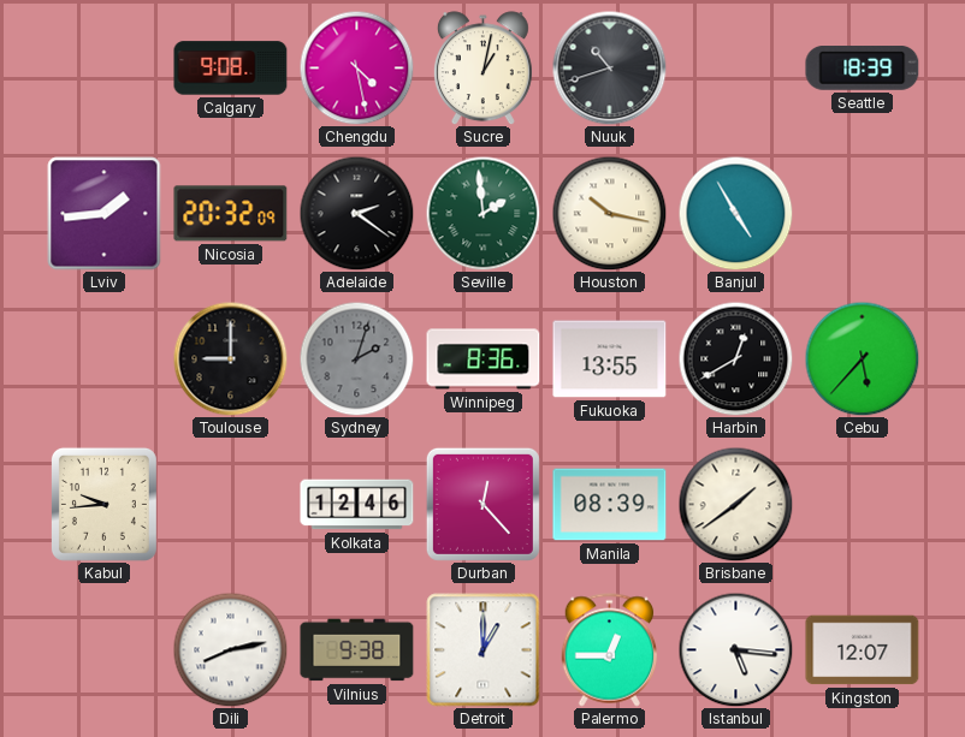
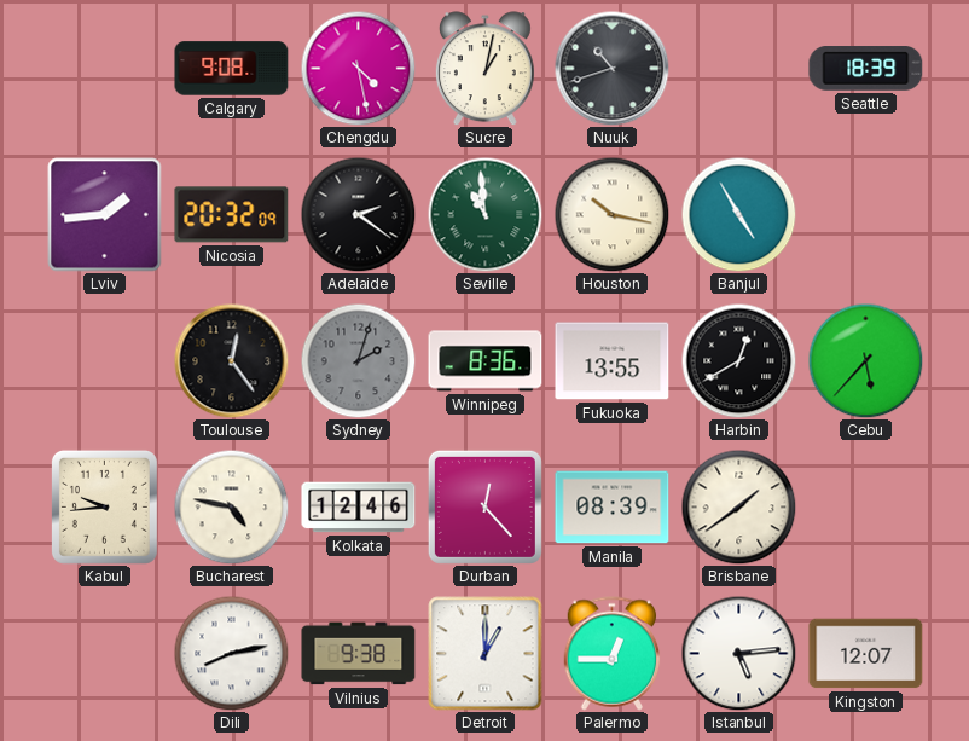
Seville: 1:59 -> 10:59 (485, 214)
Toulouse: 9:00 -> 12:24 (231, 360)
Bucharest: none -> 4:47 (231, 506)
Istanbul: 5:16 -> 5:14 (738, 653)
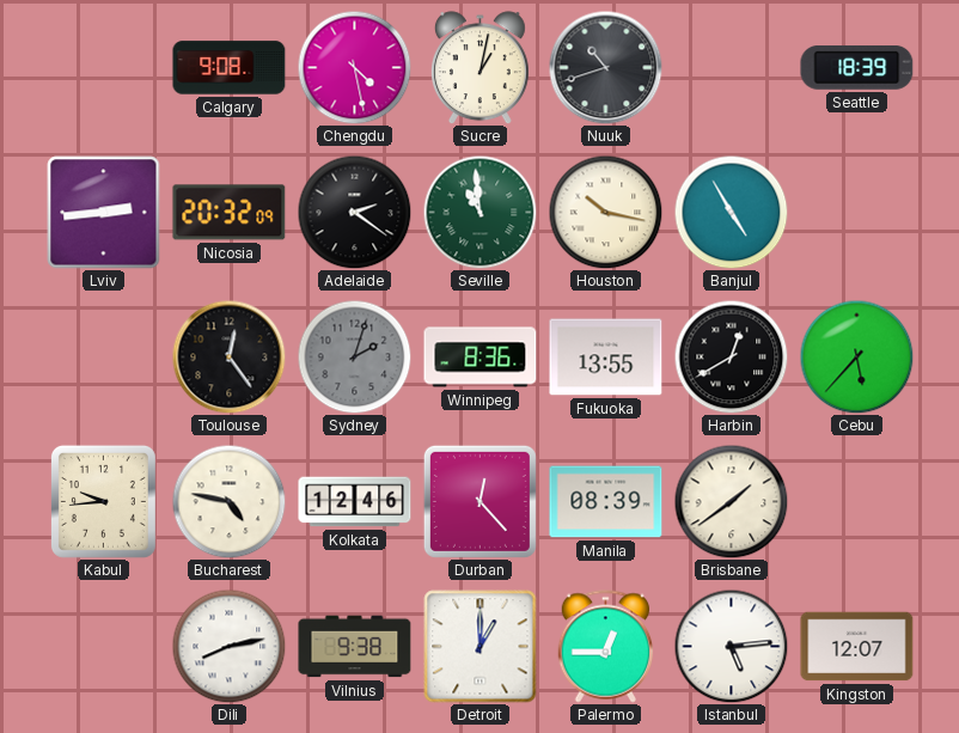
Lviv: 1:44 -> 2:44 (104, 213)
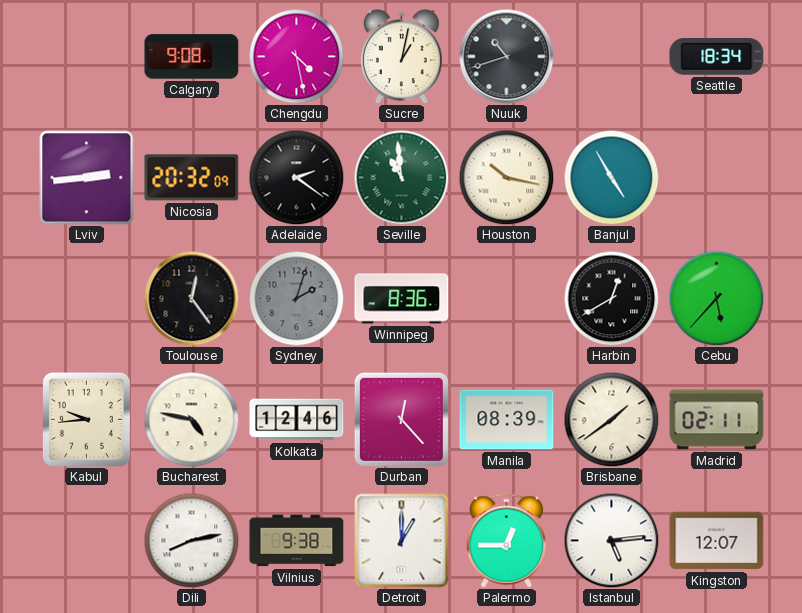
Seattle: 18:39 -> 18:34 (717, 57)
Fukuoka: 13:55 -> none (606, 358)
Madrid: none -> 02:11 (717, 420)
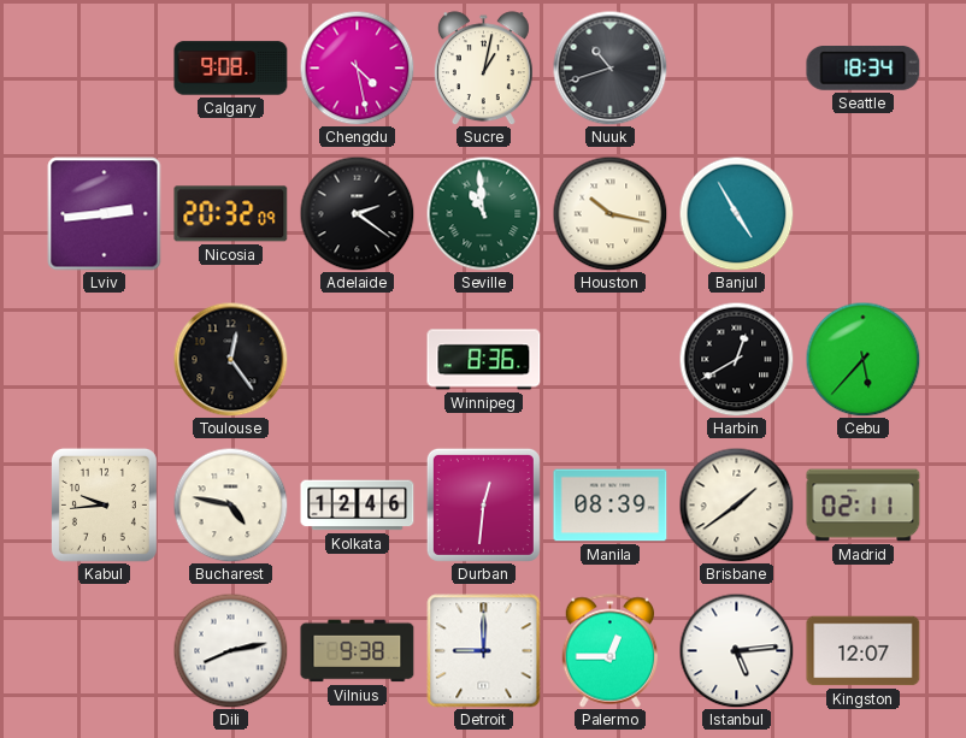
Sydney: 2:03 -> none (296, 298)
Durban: 12:23 -> 12:31 (483, 504)
Detroit: 1:00 -> 9:00 (484, 651)
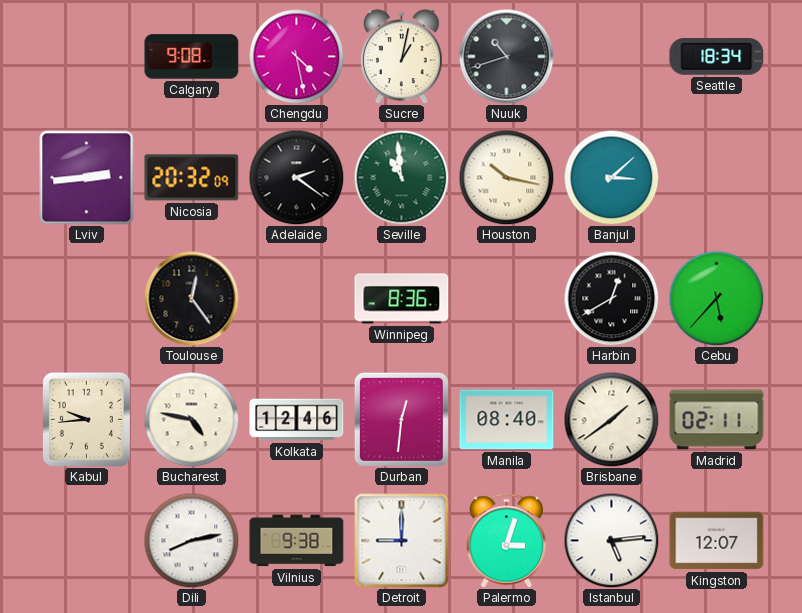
Banjul: 4:55 -> 3:08 (611, 177)
Manila: 08:39 -> 08:40 (507, 420)
Palermo: 12:45 -> 3:03 (507, 541)
